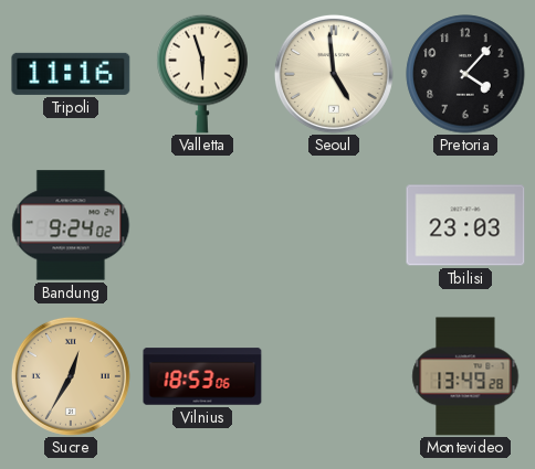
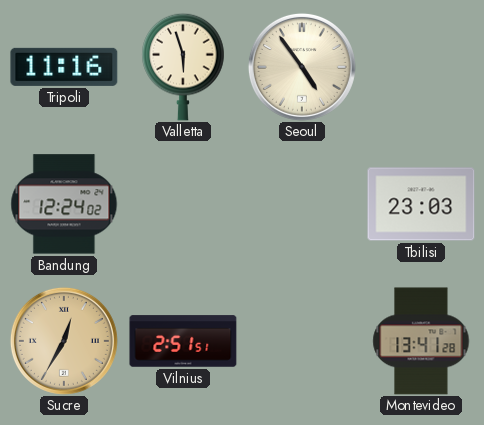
Seoul: 4:59 -> 4:54 (302, 67)
Pretoria: 4:07 -> none (465, 74)
Bandung: 9:24 -> 12:24 (64, 204)
Vilnius: 18:53 -> 2:51 (183, 341)
Montevideo: 13:49 -> 13:41 (421, 341)
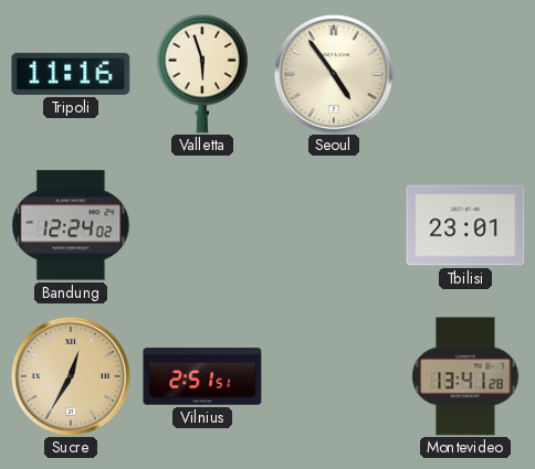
Tbilisi: 23:03 -> 23:01 (465, 225)
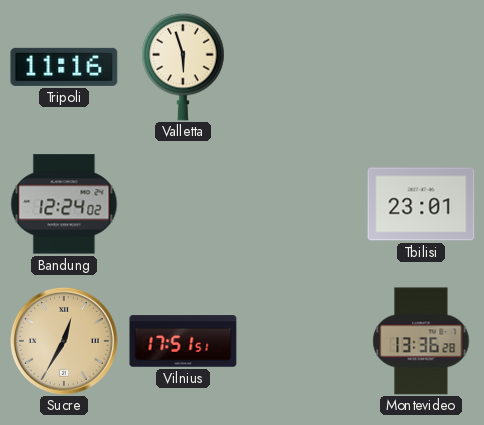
Seoul: 4:54 -> none (334, 74)
Vilnius: 2:51 -> 17:51 (183, 341)
Montevideo: 13:41 -> 13:36 (421, 341)
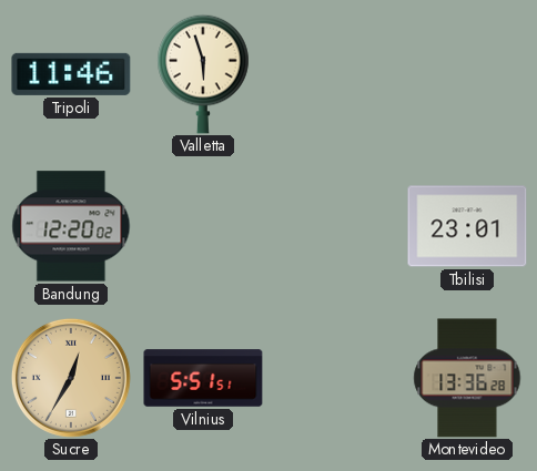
Tripoli: 11:16 -> 11:46 (71, 74)
Bandung: 12:24 -> 12:20 (71, 226)
Vilnius: 17:51 -> 5:51 (203, 378)
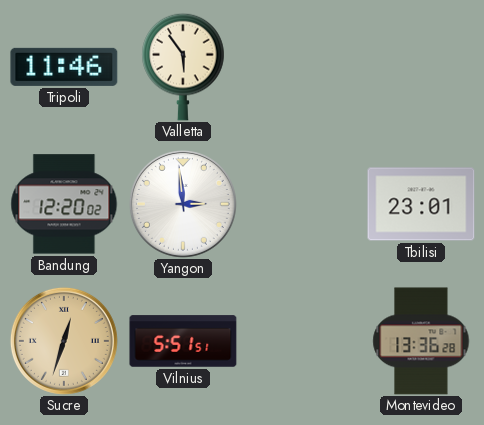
Valletta: 5:57 -> 5:54 (183, 67)
Yangon: none -> 2:59 (183, 204)
Sucre: 12:35 -> 12:33 (64, 341)
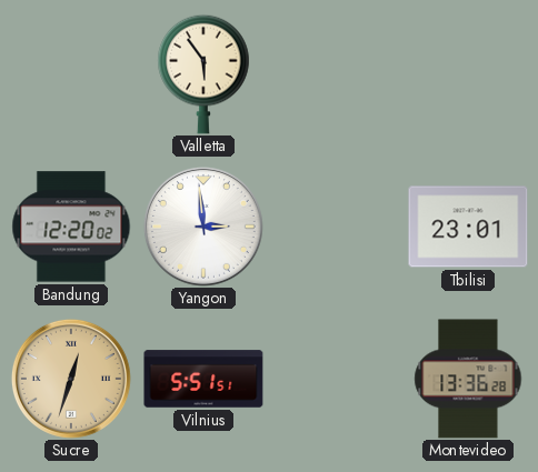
Tripoli: 11:46 -> none (64, 67)
